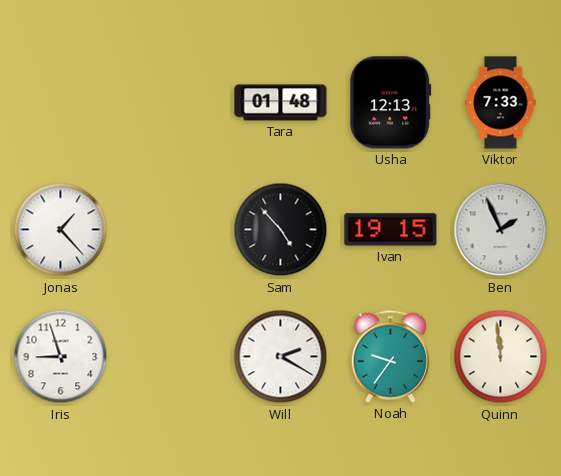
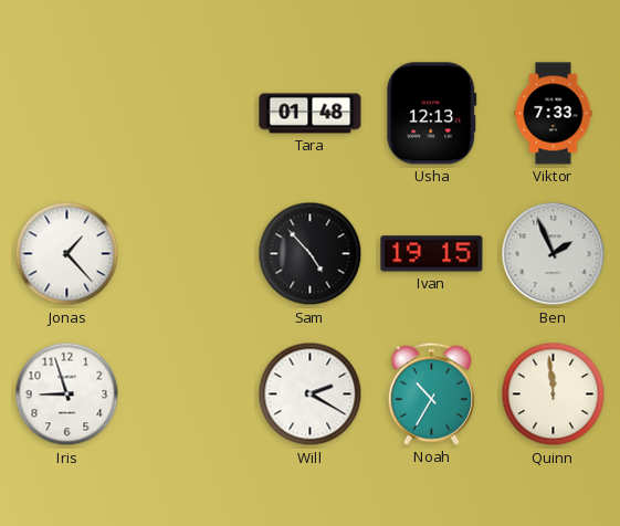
Noah: 9:36 -> 10:35 (431, 393)
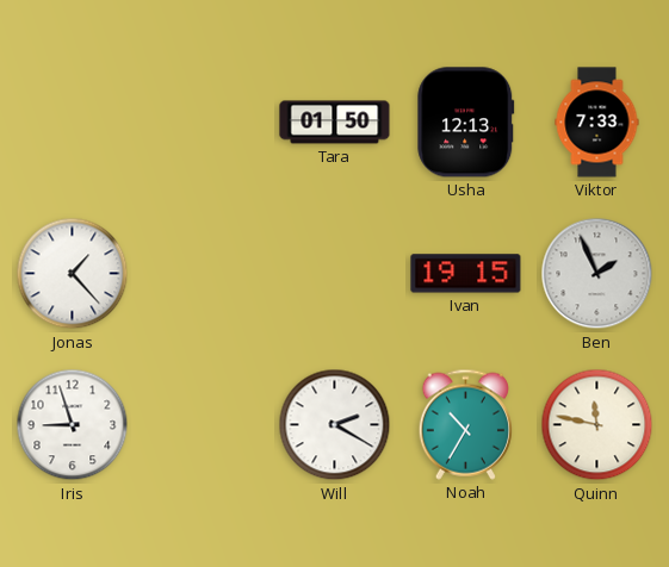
Tara: 01:48 -> 01:50 (335, 123)
Sam: 4:53 -> none (311, 254)
Quinn: 11:59 -> 11:47 (597, 425)
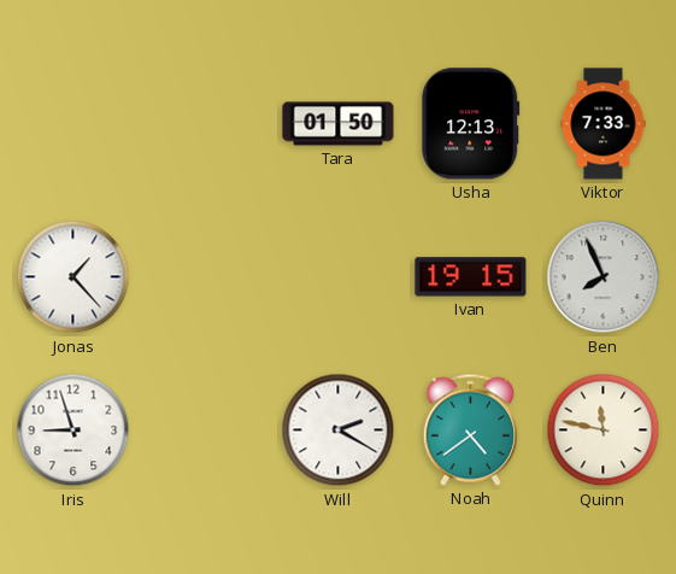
Ben: 1:56 -> 7:56 (604, 277)
Noah: 10:35 -> 4:39 (470, 429)
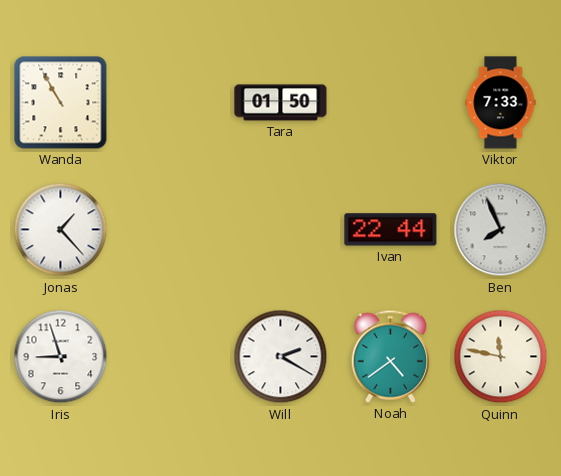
Wanda: none -> 10:55 (61, 103)
Usha: 12:13 -> none (471, 124)
Ivan: 19:15 -> 22:44 (391, 230)
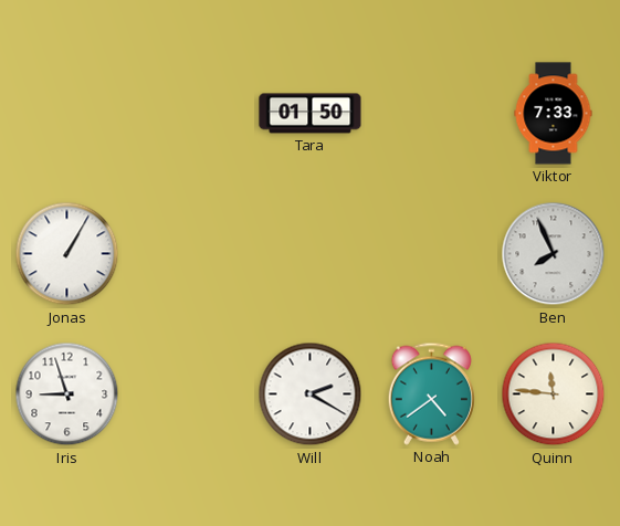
Wanda: 10:55 -> none (61, 103)
Jonas: 1:23 -> 1:05 (67, 254)
Ivan: 22:44 -> none (391, 230)
Quinn: 11:47 -> 11:46 (554, 394)
